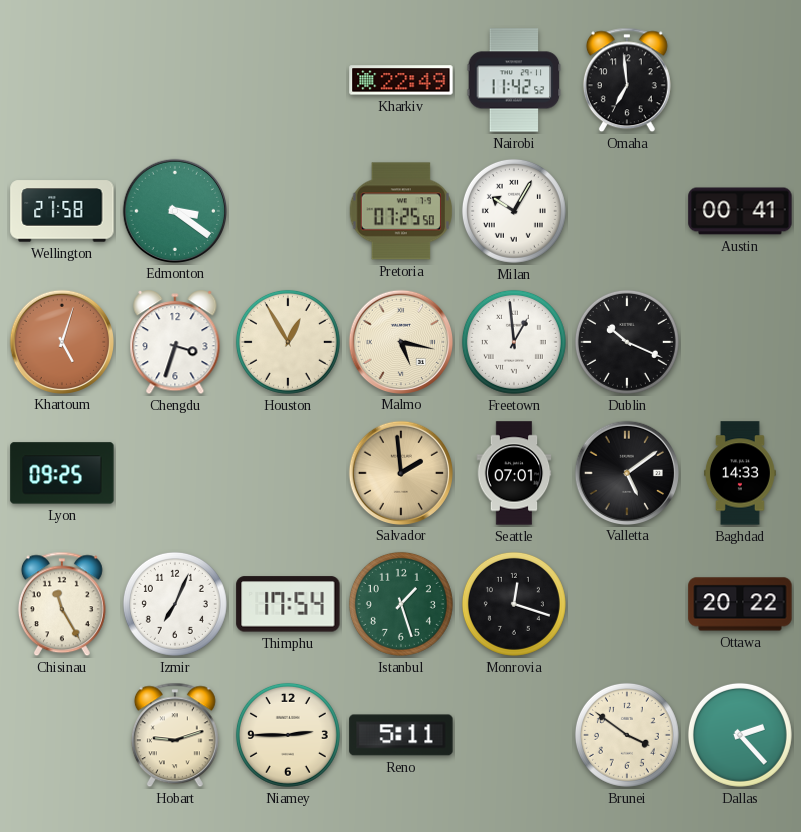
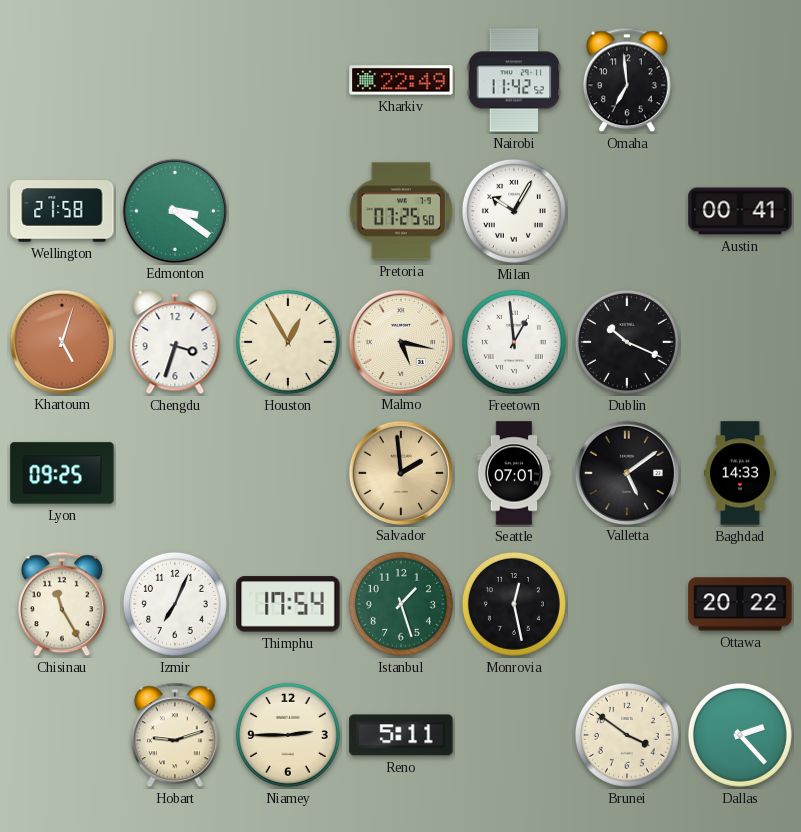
Monrovia: 12:18 -> 12:28 (514, 604)
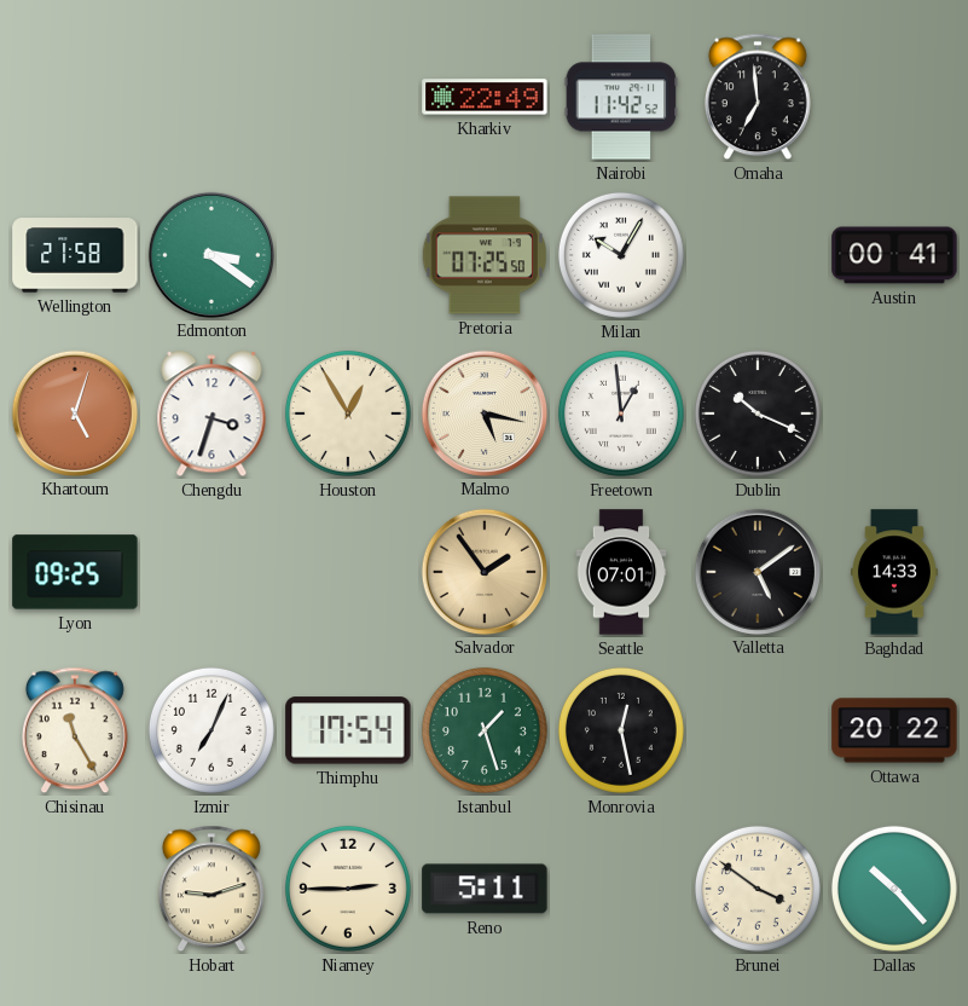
Salvador: 1:59 -> 1:54 (483, 571)
Dallas: 2:23 -> 10:23 (894, 889)
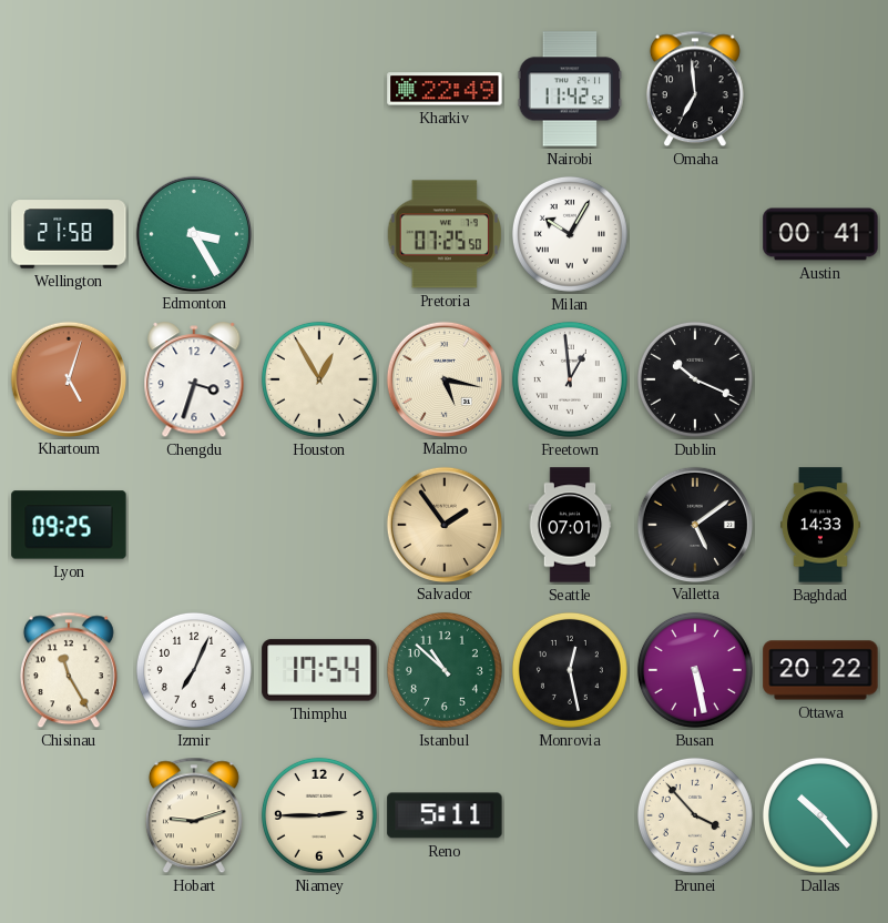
Edmonton: 3:21 -> 3:25 (193, 233)
Istanbul: 1:27 -> 10:52 (445, 670)
Busan: none -> 5:28 (695, 670)
Brunei: 3:51 -> 3:53 (695, 815)
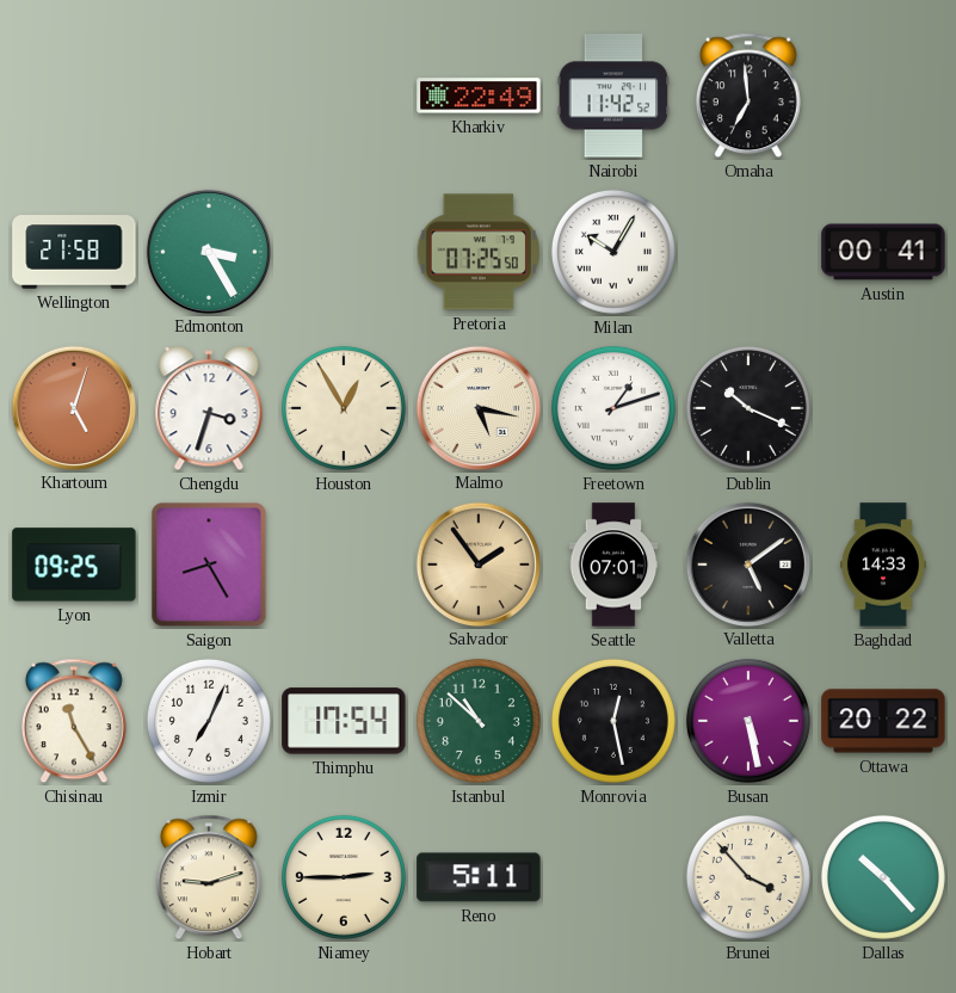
Freetown: 12:59 -> 1:12 (613, 408)
Saigon: none -> 8:25 (209, 565)
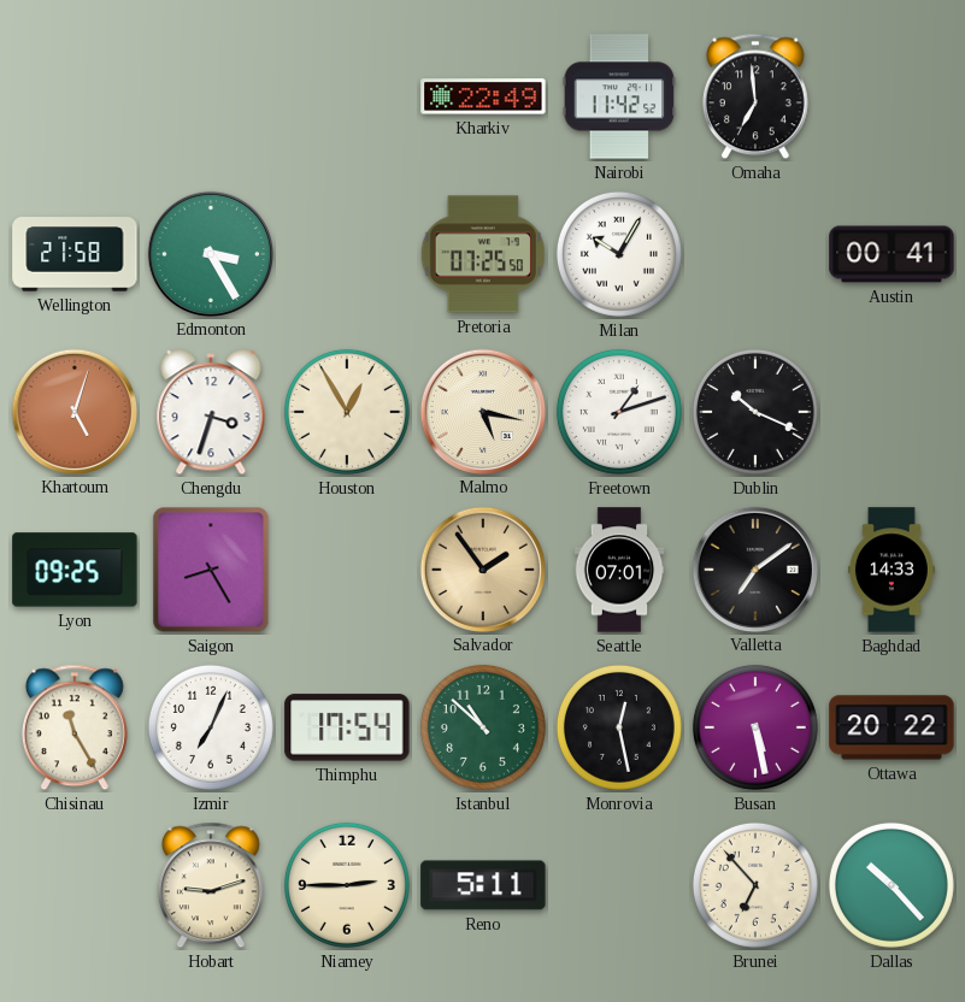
Valletta: 5:09 -> 7:09 (754, 568)
Brunei: 3:53 -> 6:53 (755, 885)
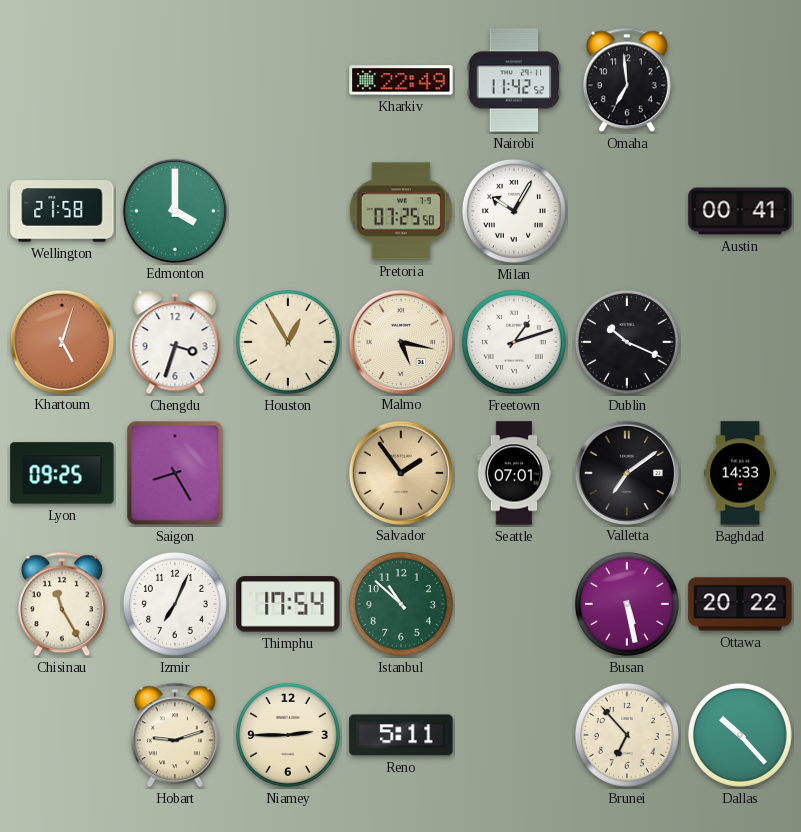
Edmonton: 3:25 -> 4:00 (174, 210)
Monrovia: 12:28 -> none (619, 727)
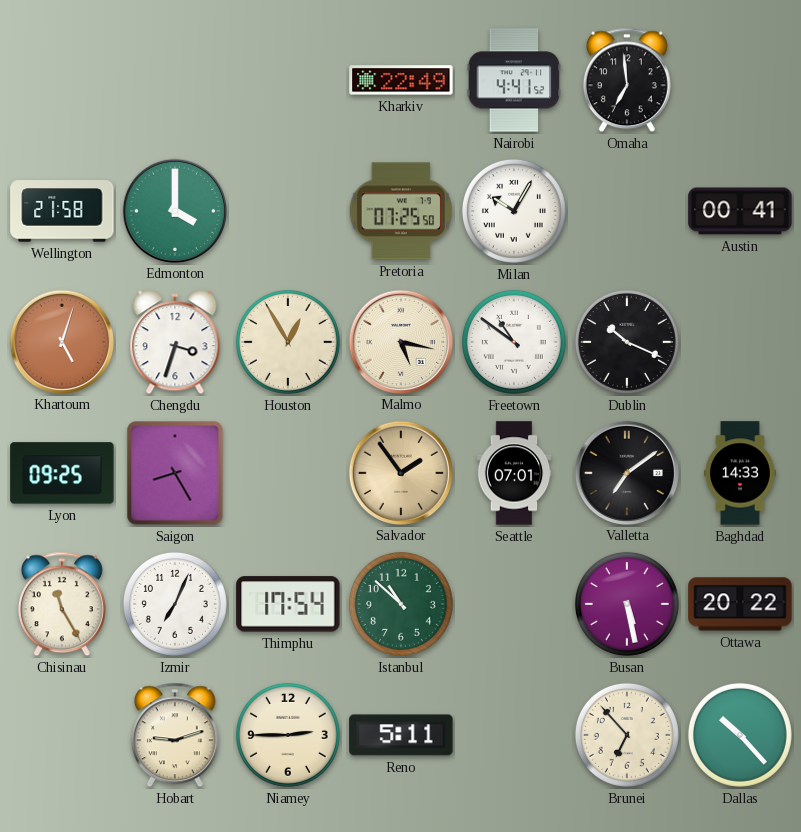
Nairobi: 11:42 -> 4:41 (514, 80)
Freetown: 1:12 -> 10:51 (514, 342)
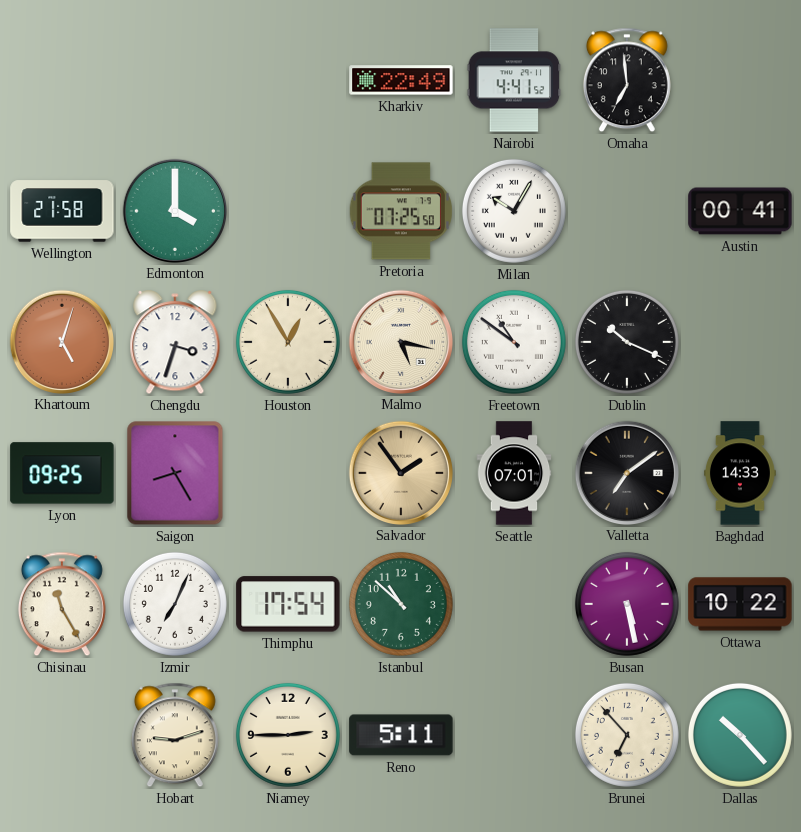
Ottawa: 20:22 -> 10:22 (740, 604)
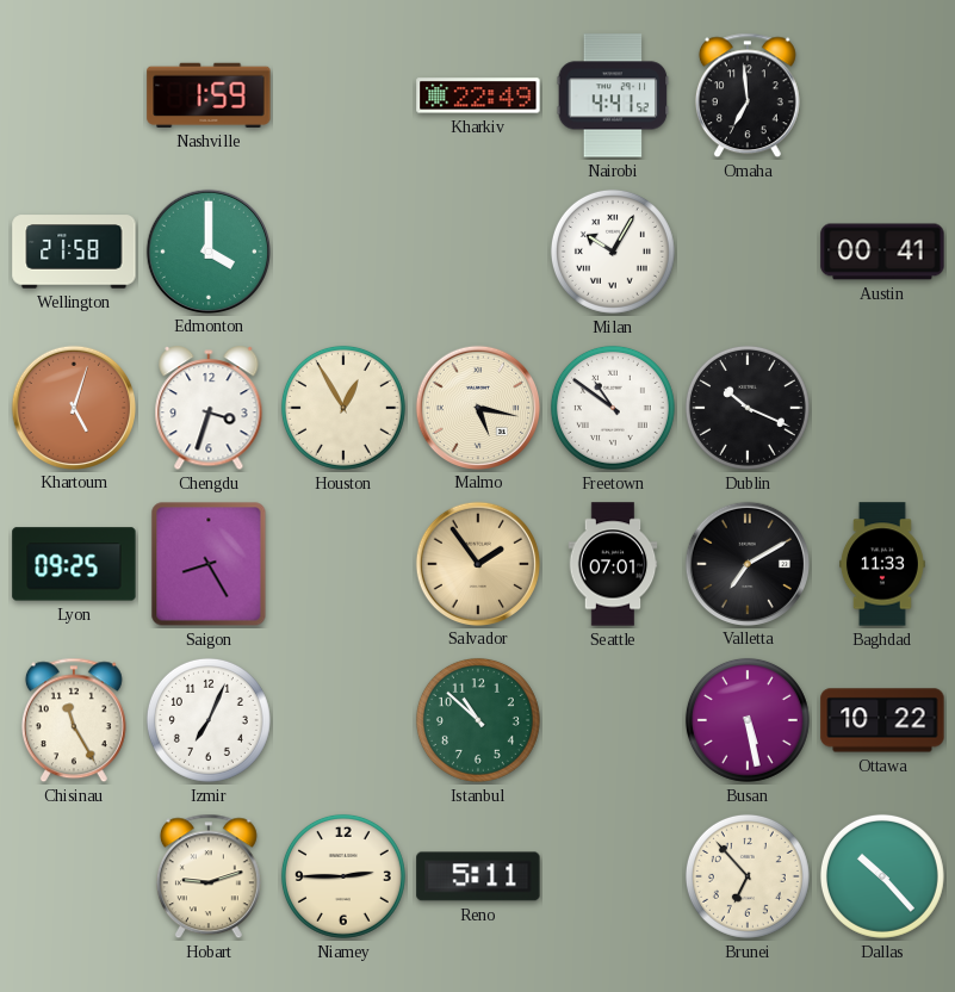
Nashville: none -> 1:59 (209, 95)
Pretoria: 07:25 -> none (400, 211)
Valletta: 7:09 -> 7:10 (746, 563)
Baghdad: 14:33 -> 11:33 (882, 564)
Thimphu: 17:54 -> none (288, 604)
